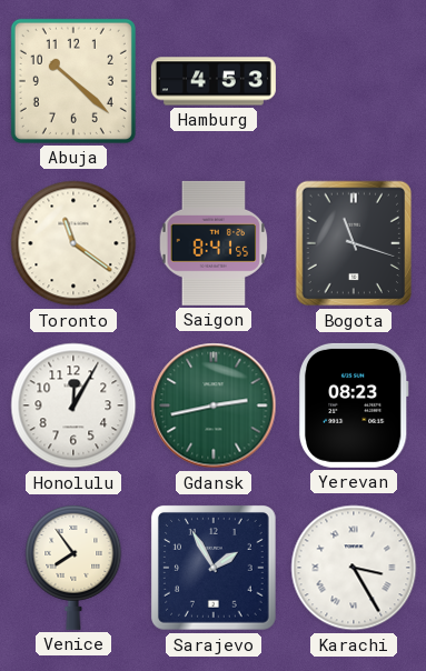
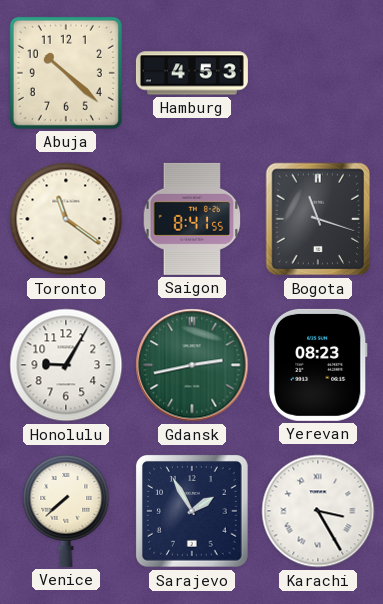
Honolulu: 12:05 -> 9:05 (66, 365)
Venice: 7:54 -> 7:38 (66, 510)
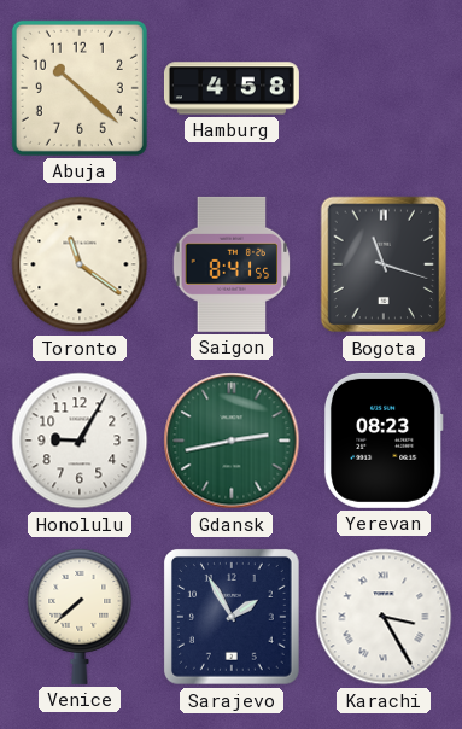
Hamburg: 4:53 -> 4:58 (232, 88)
